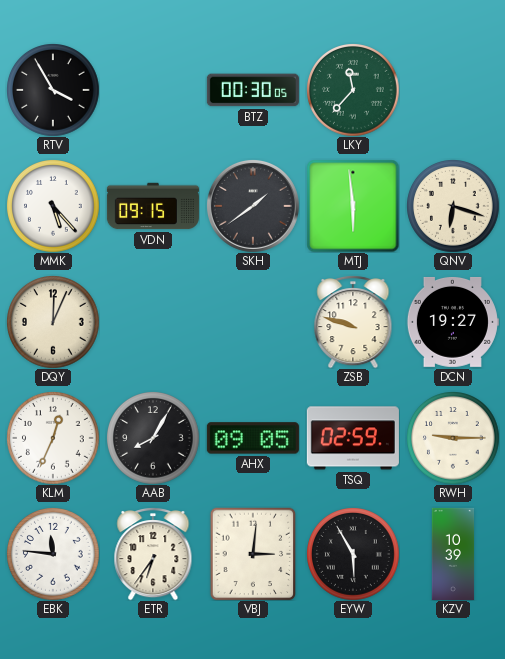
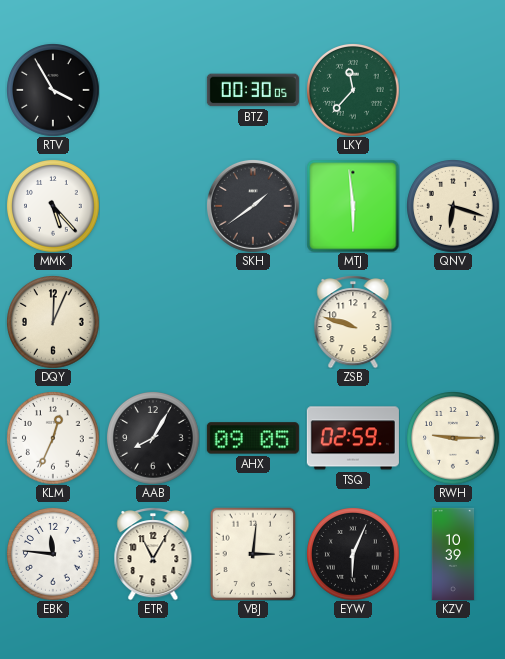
VDN: 09:15 -> none (153, 206)
DCN: 19:27 -> none (453, 322)
ETR: 6:36 -> 11:05 (153, 554)
EYW: 5:55 -> 6:04 (353, 554)
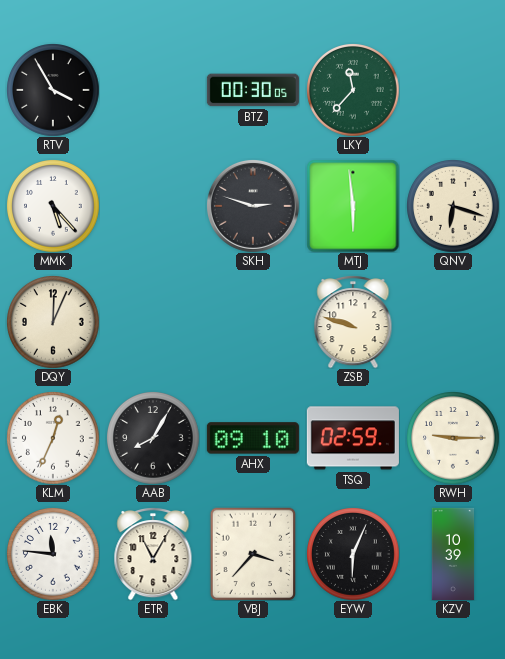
SKH: 1:39 -> 2:48 (253, 206)
AHX: 09:05 -> 09:10 (253, 438)
VBJ: 3:01 -> 3:37 (253, 554)
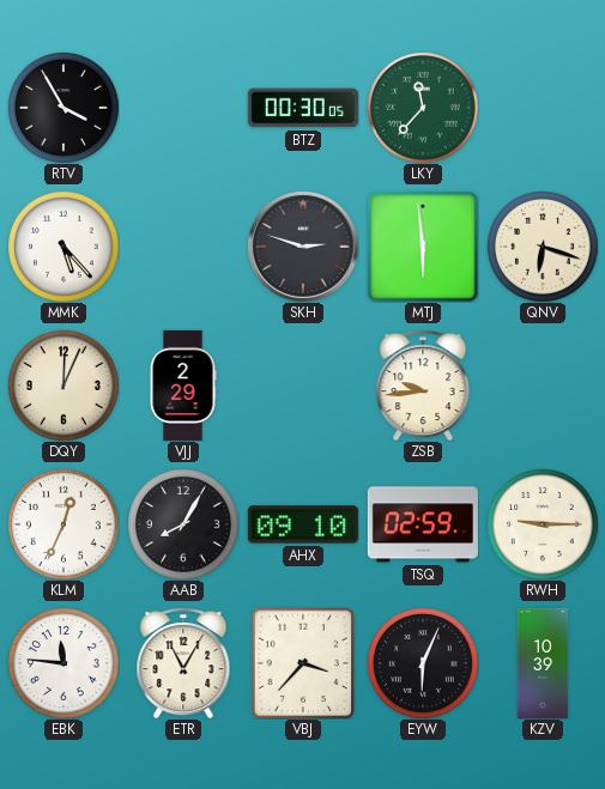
VJJ: none -> 2:29 (183, 386)
ZSB: 9:48 -> 9:44 (423, 386)
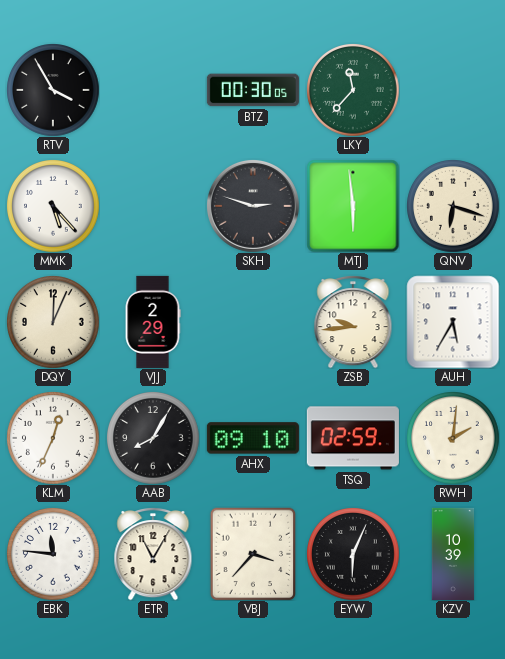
AUH: none -> 5:35 (453, 322)
RWH: 9:15 -> 2:01 (453, 438)
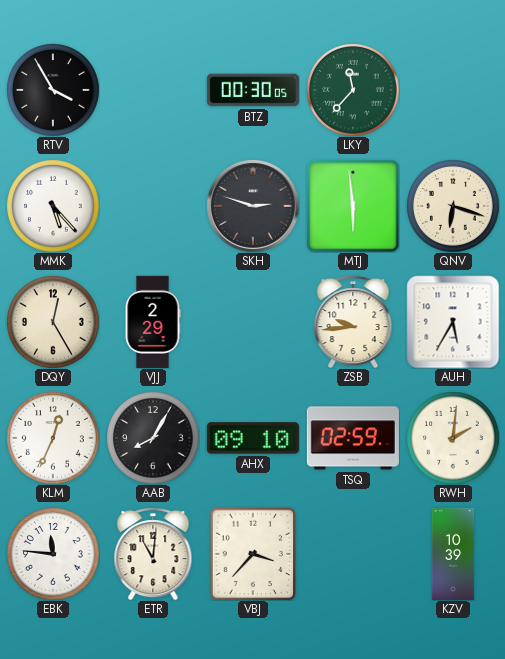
DQY: 12:04 -> 12:25 (53, 322)
ETR: 11:05 -> 11:01 (153, 554)
EYW: 6:04 -> none (353, 554)
